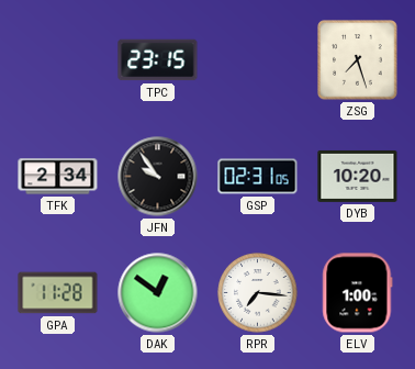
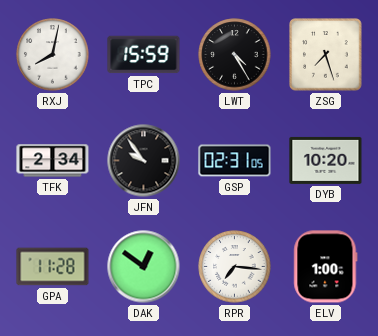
RXJ: none -> 8:02 (53, 55)
TPC: 23:15 -> 15:59 (144, 55)
LWT: none -> 4:25 (235, 55)
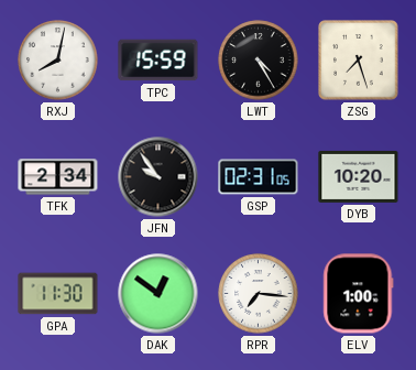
GPA: 11:28 -> 11:30 (58, 294)
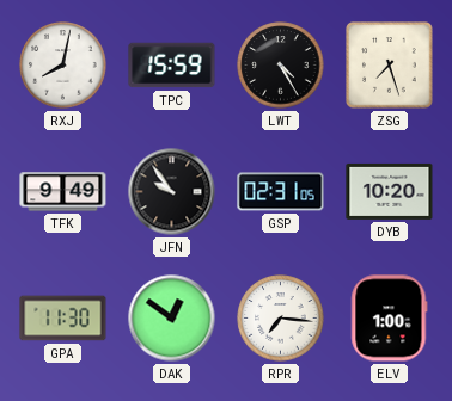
TFK: 2:34 -> 9:49 (63, 192)
